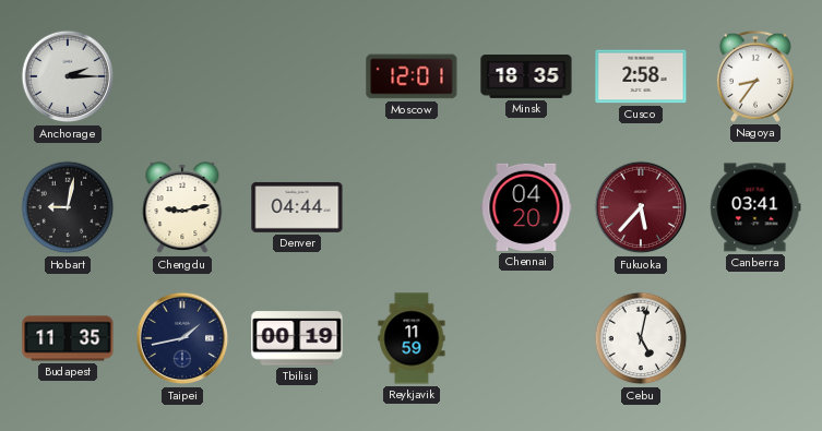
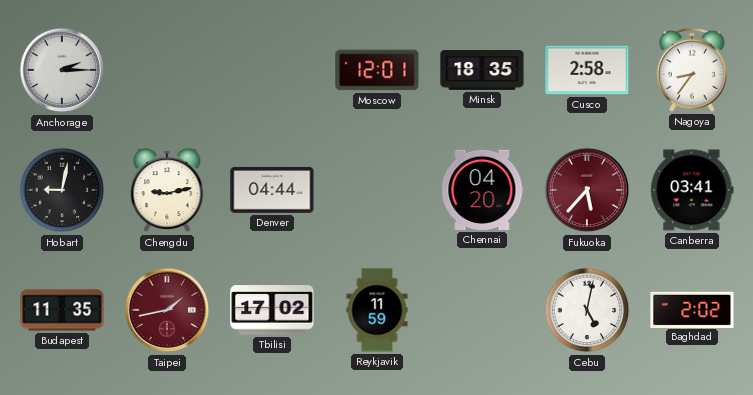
Taipei dial: navy -> burgundy (167, 310)
Tbilisi: 00:19 -> 17:02 (272, 310)
Baghdad: none -> 2:02 (692, 309)
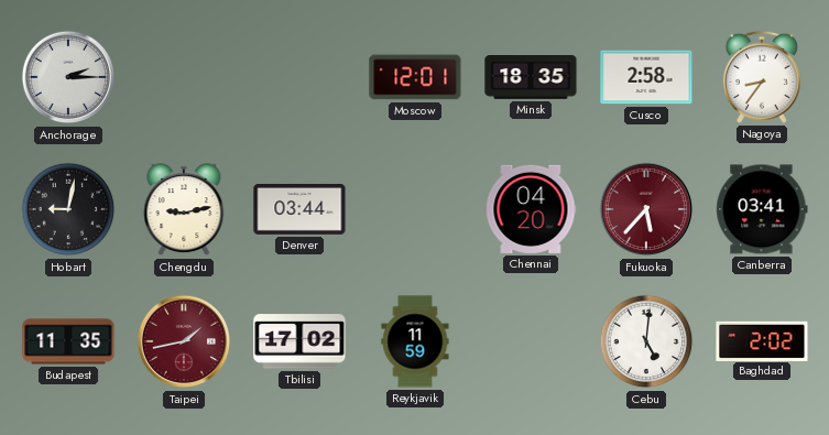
Denver: 04:44 -> 03:44 (299, 209)
Cebu: 5:02 -> 5:01 (646, 341)
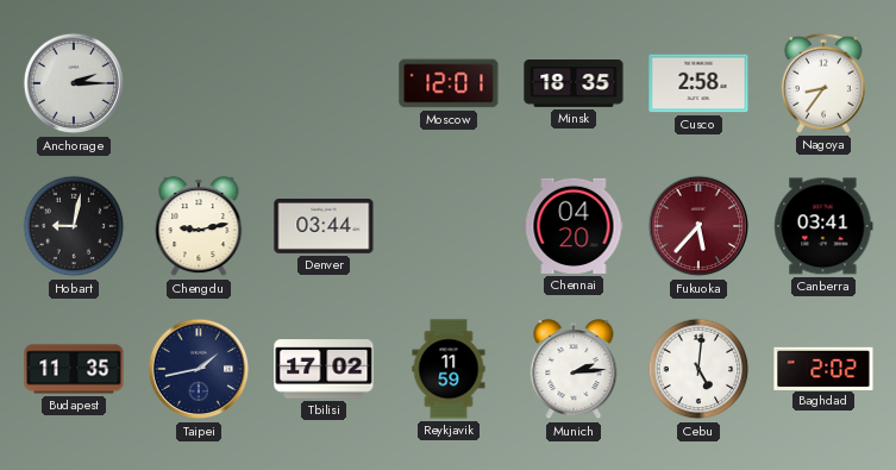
Taipei dial: burgundy -> navy (199, 369)
Munich: none -> 2:14 (574, 370)
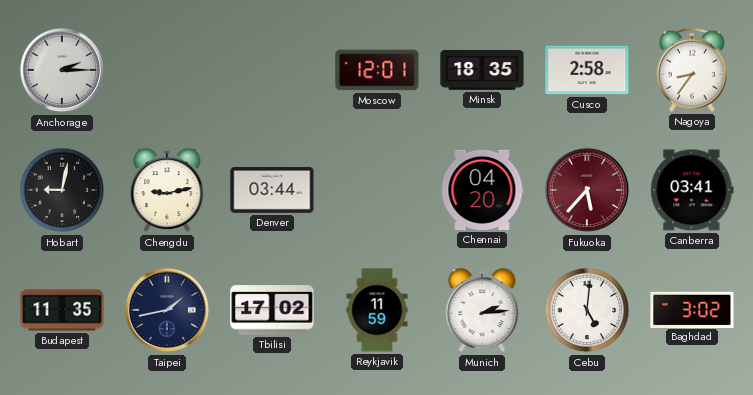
Baghdad: 2:02 -> 3:02 (692, 309)
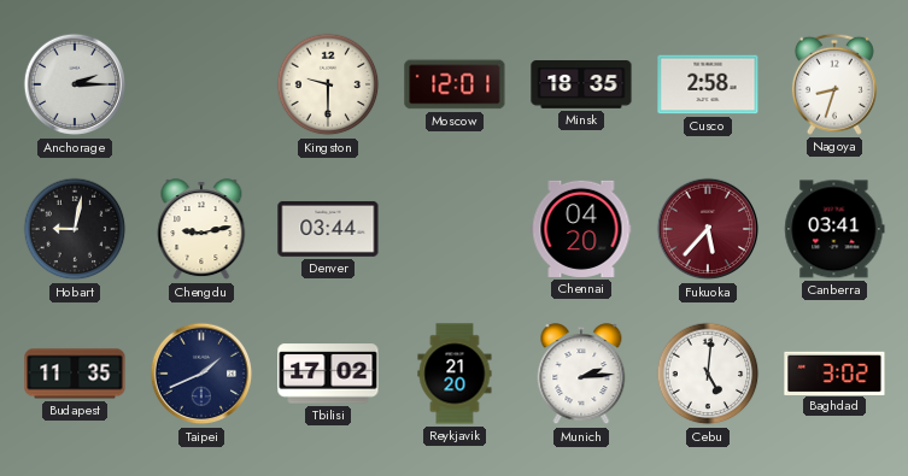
Kingston: none -> 9:30 (328, 84)
Nagoya: 8:36 -> 8:33 (834, 84)
Taipei: 1:43 -> 1:41 (201, 374)
Reykjavik: 11:59 -> 21:20 (455, 374)
